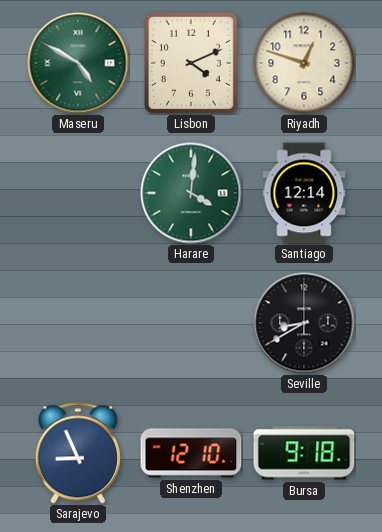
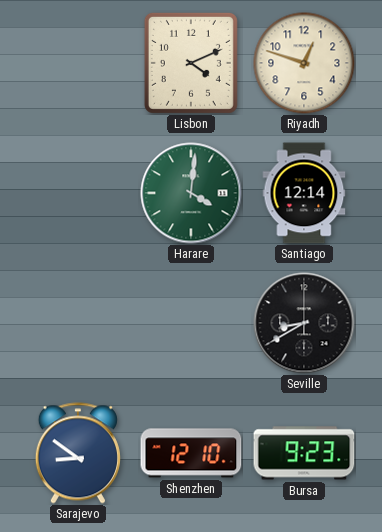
Maseru: 4:50 -> none (78, 63)
Sarajevo: 8:56 -> 8:51 (78, 453)
Bursa: 9:18 -> 9:23 (304, 453)
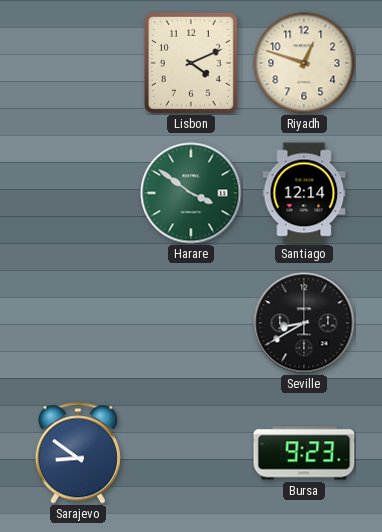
Harare: 4:01 -> 3:51 (191, 193)
Shenzhen: 12:10 -> none (191, 453)
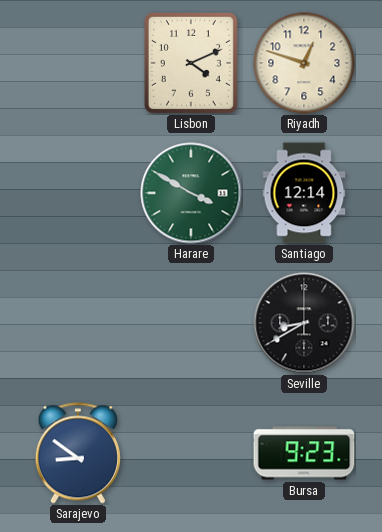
Harare: 3:51 -> 3:50 (191, 193)
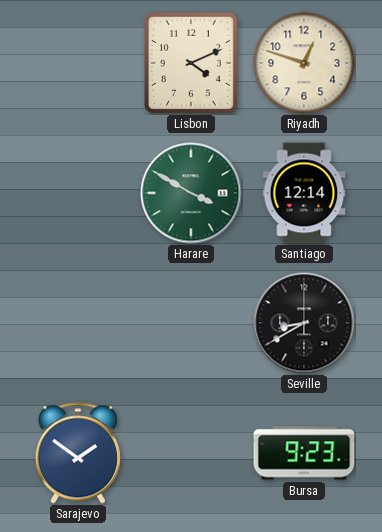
Sarajevo: 8:51 -> 1:51 (78, 453)
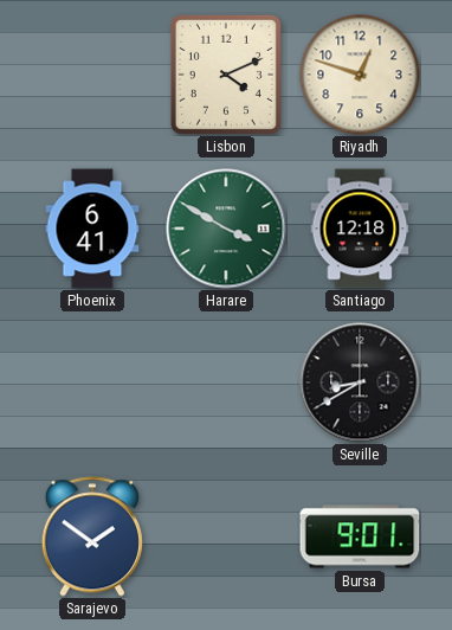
Phoenix: none -> 6:41 (92, 229)
Santiago: 12:14 -> 12:18 (360, 229)
Bursa: 9:23 -> 9:01 (360, 536)
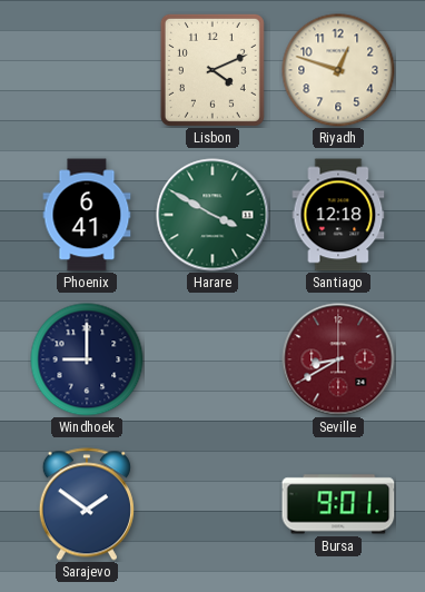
Windhoek: none -> 9:00 (87, 359)
Seville dial: black -> burgundy (338, 359)
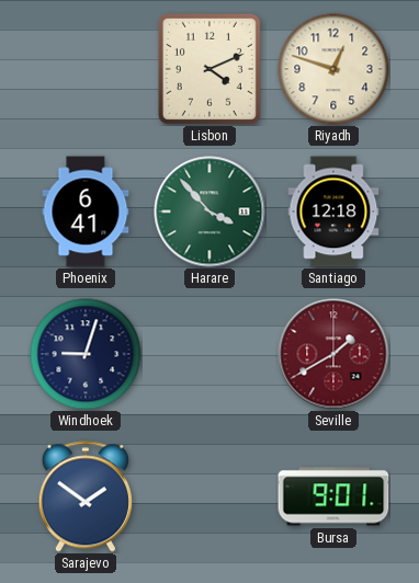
Harare: 3:50 -> 3:53 (209, 212)
Windhoek: 9:00 -> 9:03 (86, 354)
Seville: 8:40 -> 1:40 (333, 354)
